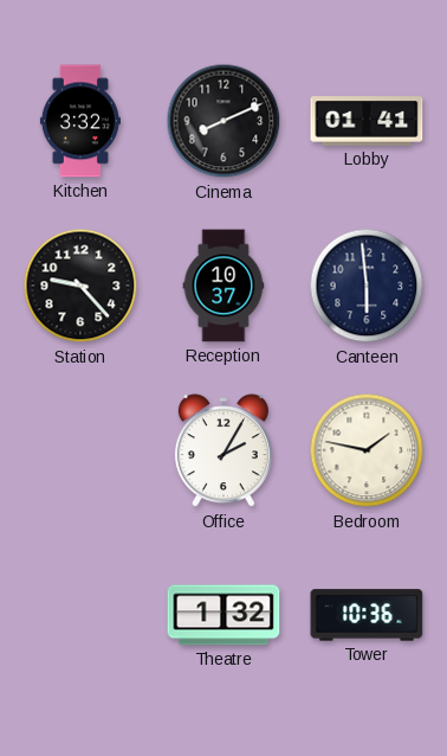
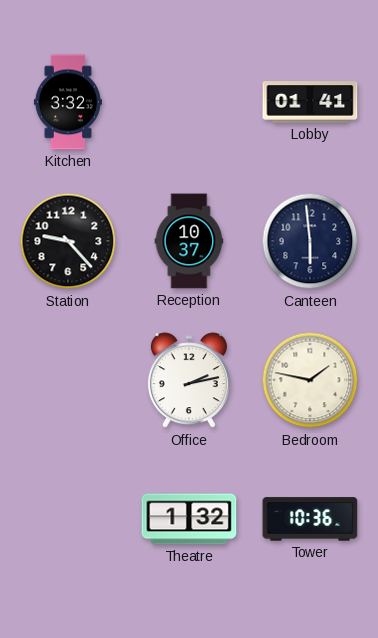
Cinema: 8:11 -> none (223, 121)
Office: 2:05 -> 2:13 (189, 381)
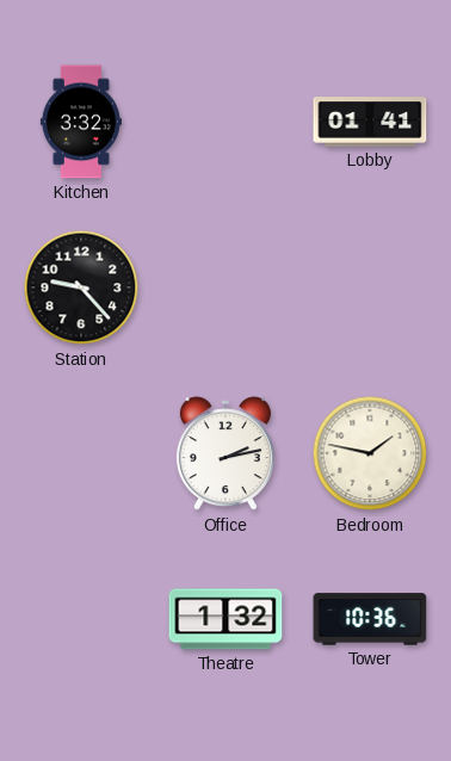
Reception: 10:37 -> none (189, 241)
Canteen: 5:59 -> none (310, 241)
